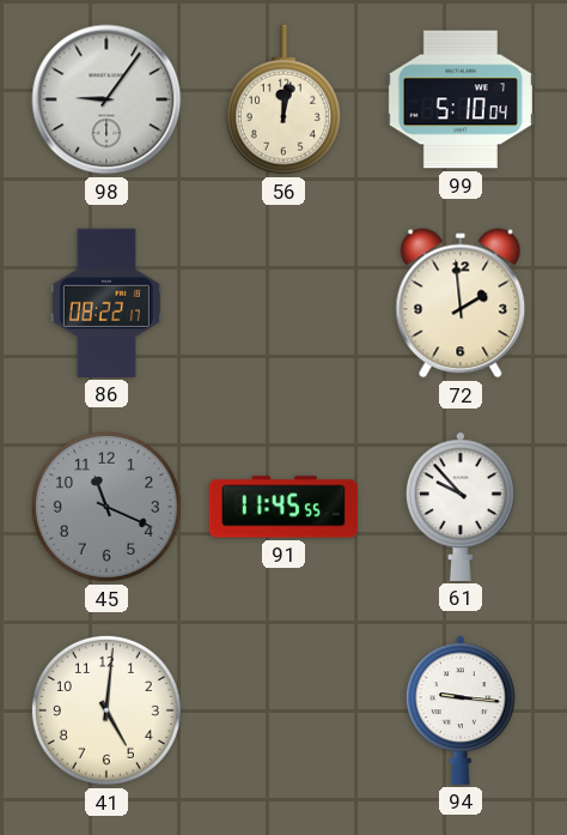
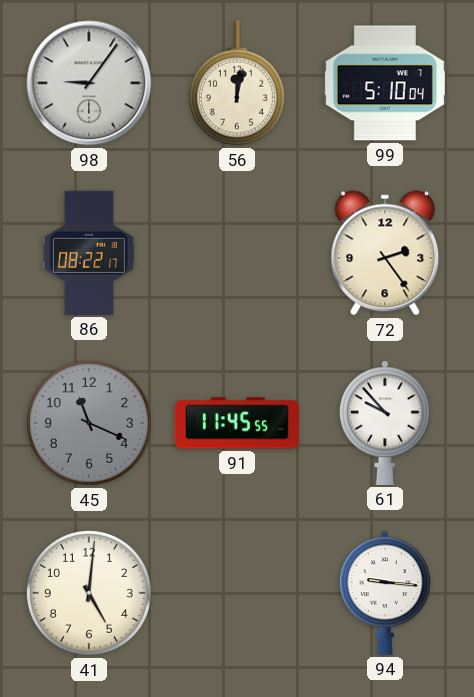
72: 1:59 -> 2:24 (385, 253)
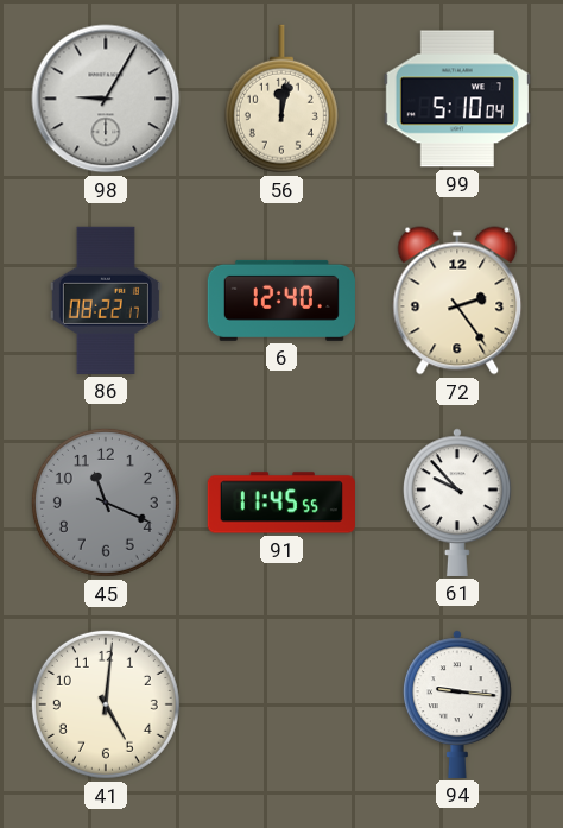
98: 9:06 -> 9:05 (106, 99)
6: none -> 12:40 (281, 301)
